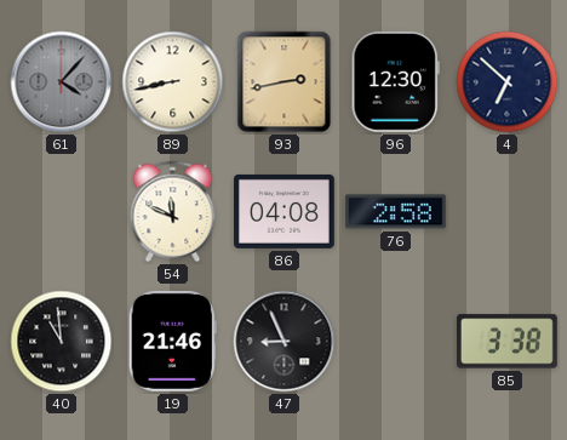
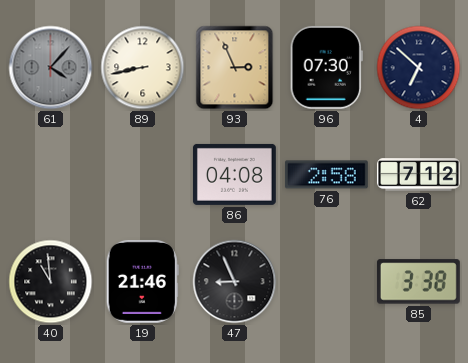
93: 2:43 -> 2:56 (235, 68)
96: 12:30 -> 07:30 (326, 67)
54: 11:49 -> none (173, 212)
62: none -> 7:12 (418, 175)
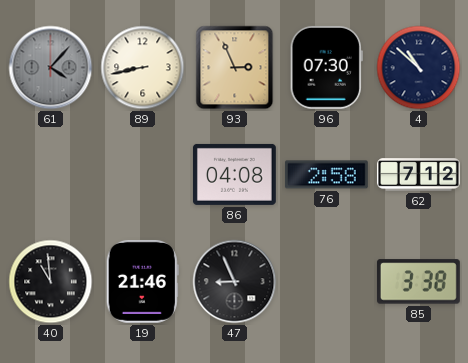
4: 6:52 -> 10:52 (419, 68)
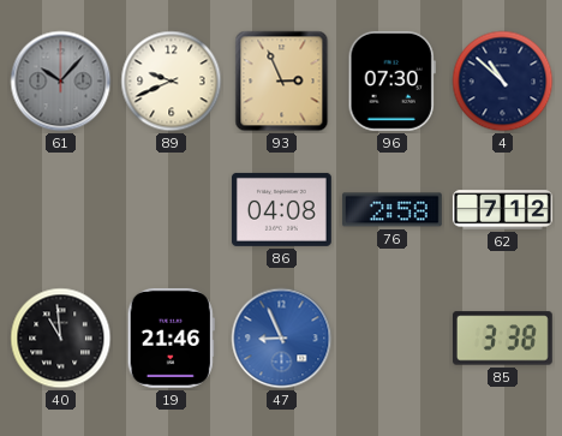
61: 4:07 -> 10:07 (61, 82)
89: 8:43 -> 9:41 (172, 82)
47 dial: black -> blue (282, 339)
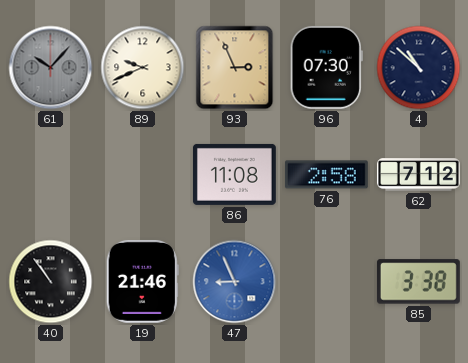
86: 04:08 -> 11:08 (234, 174)
40: 10:59 -> 10:54 (51, 282)
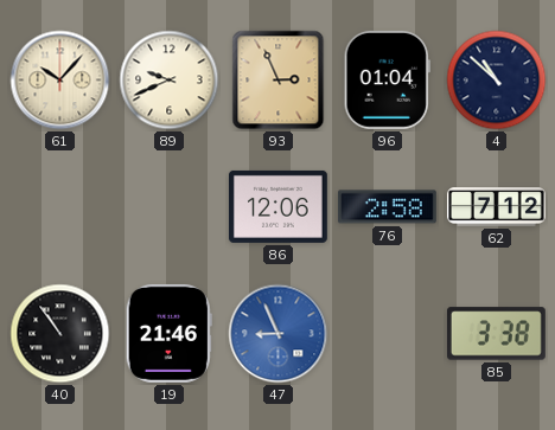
61 dial: grey -> cream (60, 81)
96: 07:30 -> 01:04 (387, 79)
86: 11:08 -> 12:06 (277, 206)
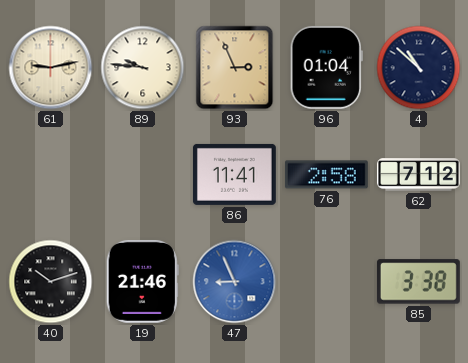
61: 10:07 -> 9:13 (51, 68)
89: 9:41 -> 9:46 (143, 68)
86: 12:06 -> 11:41 (234, 174)
40: 10:54 -> 10:12 (51, 282)
